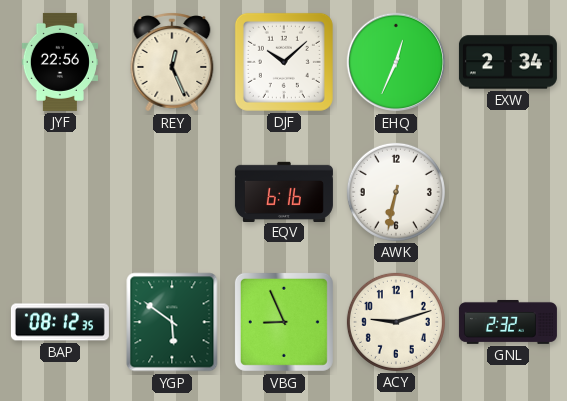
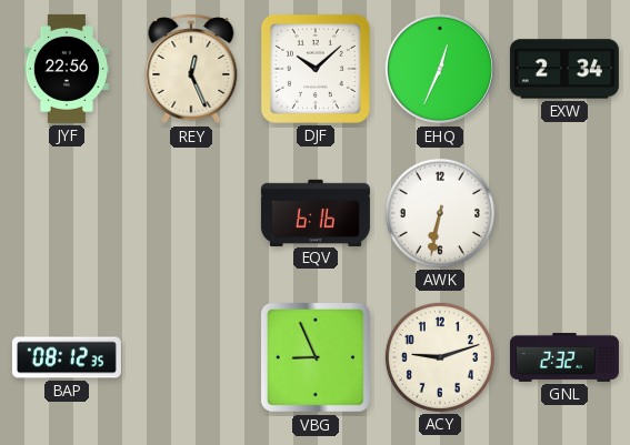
YGP: 5:51 -> none (172, 322)
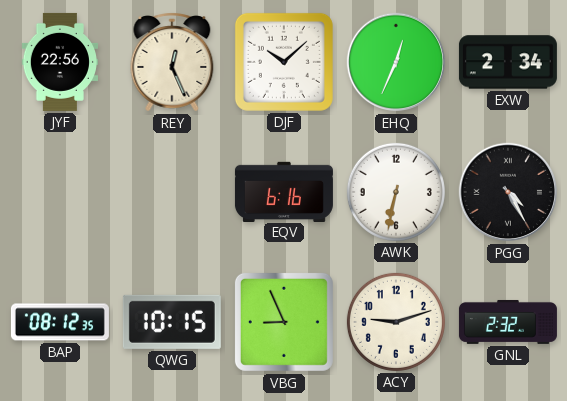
PGG: none -> 4:25 (508, 192)
QWG: none -> 10:15 (172, 322)
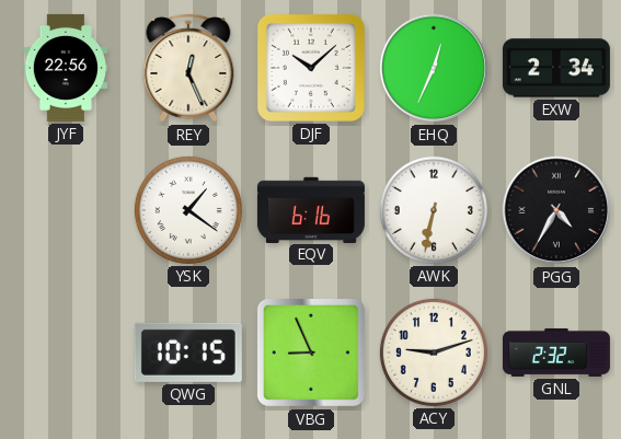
YSK: none -> 1:21 (188, 210)
PGG: 4:25 -> 4:35 (556, 210)
BAP: 08:12 -> none (60, 322)
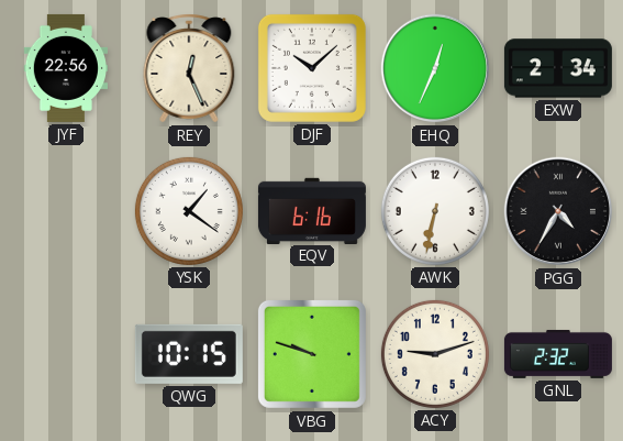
VBG: 8:56 -> 9:48 (312, 354)
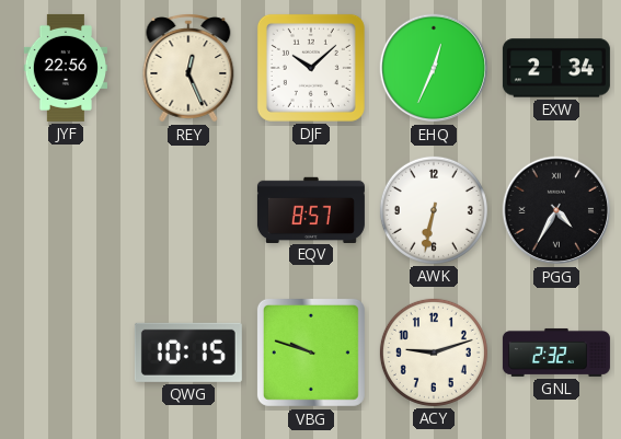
YSK: 1:21 -> none (189, 211)
EQV: 6:16 -> 8:57 (311, 209)
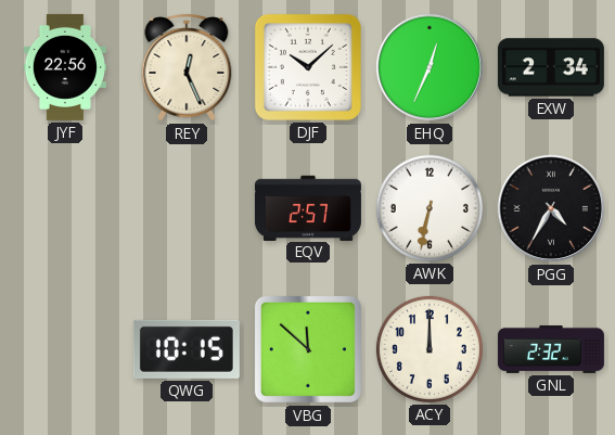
EQV: 8:57 -> 2:57 (308, 207)
VBG: 9:48 -> 11:52 (308, 349)
ACY: 9:12 -> 12:00 (430, 349)
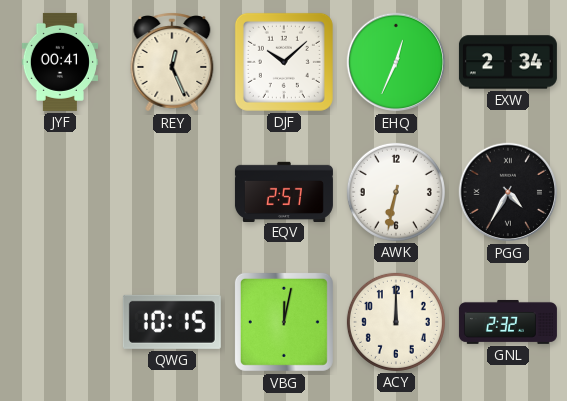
JYF: 22:56 -> 00:41 (59, 62)
VBG: 11:52 -> 12:02 (284, 322)
